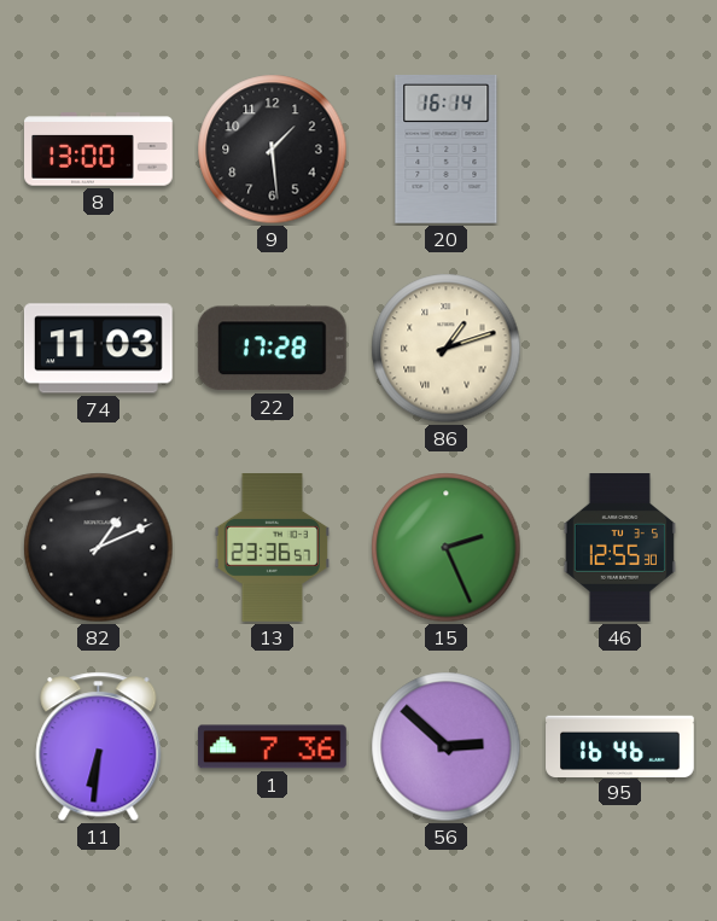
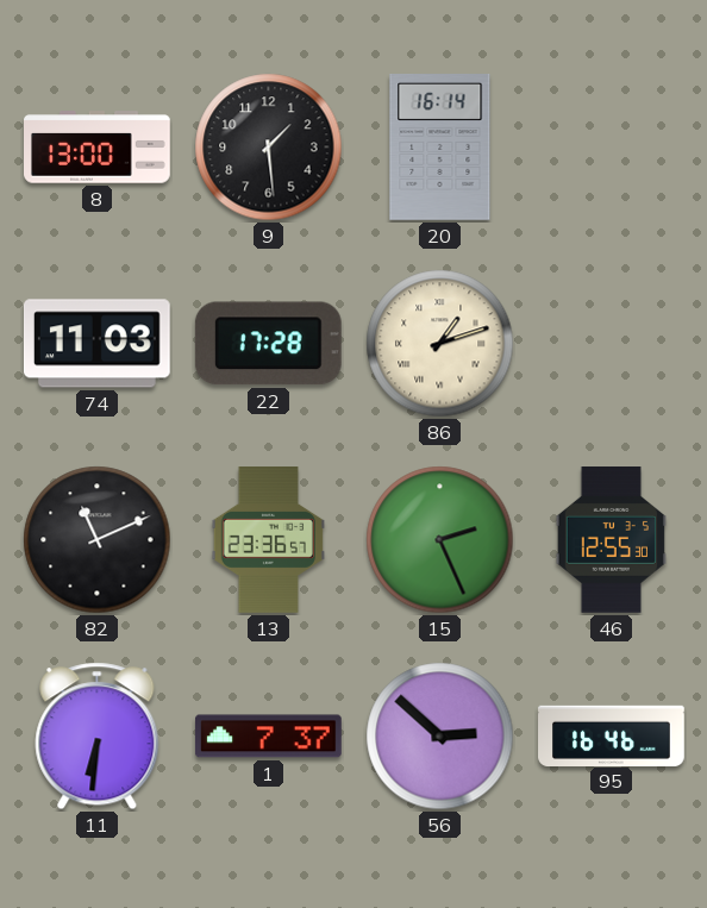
82: 1:11 -> 11:11 (98, 540)
1: 7:36 -> 7:37 (269, 737)
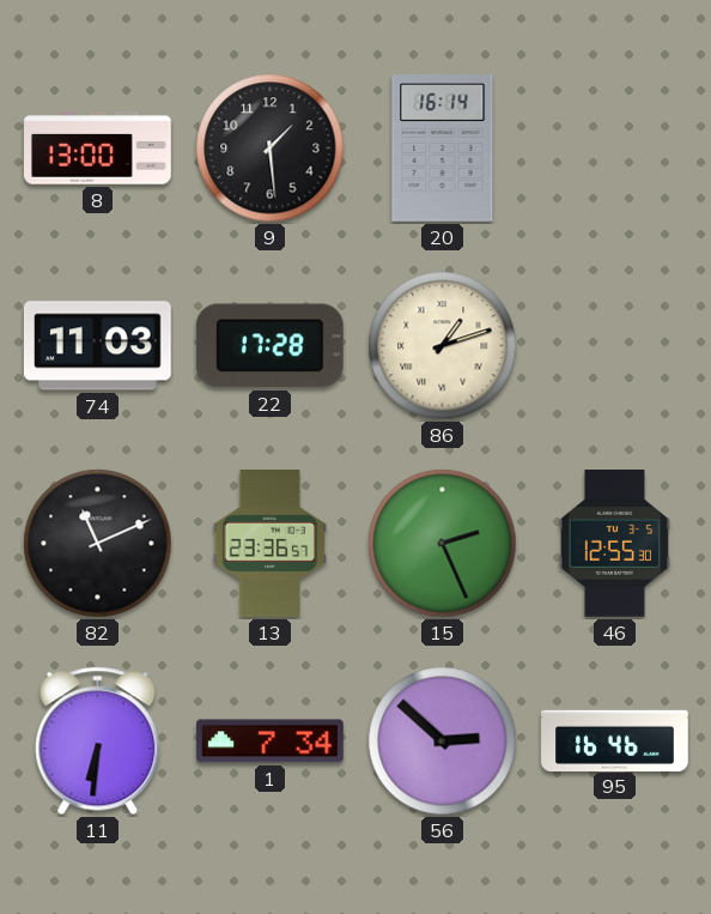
1: 7:37 -> 7:34 (271, 742)
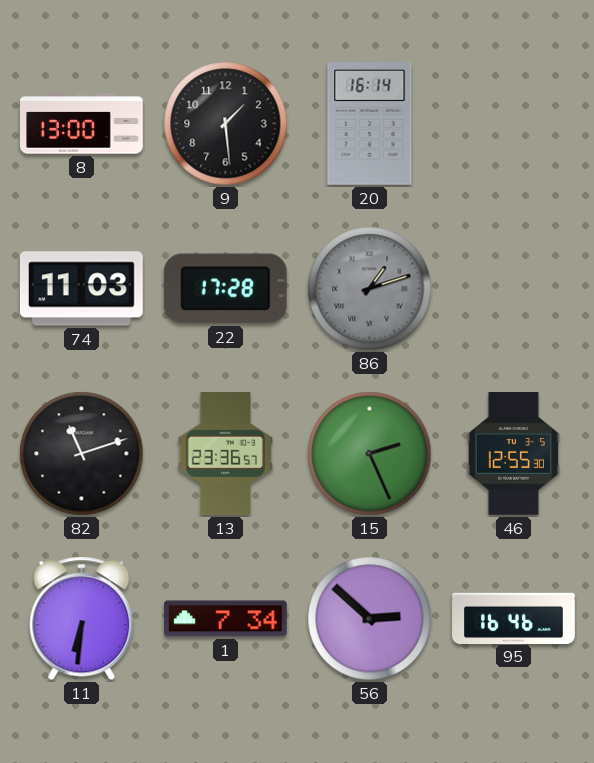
86 dial: cream -> grey (370, 289)
82: 11:11 -> 11:12 (82, 454)
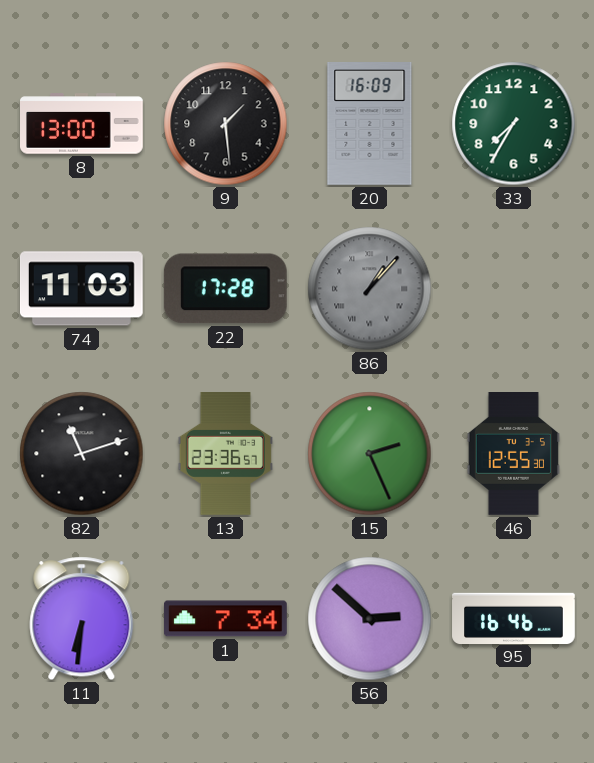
20: 16:14 -> 16:09 (370, 124)
33: none -> 7:35 (514, 124)
86: 1:12 -> 1:07 (370, 289)
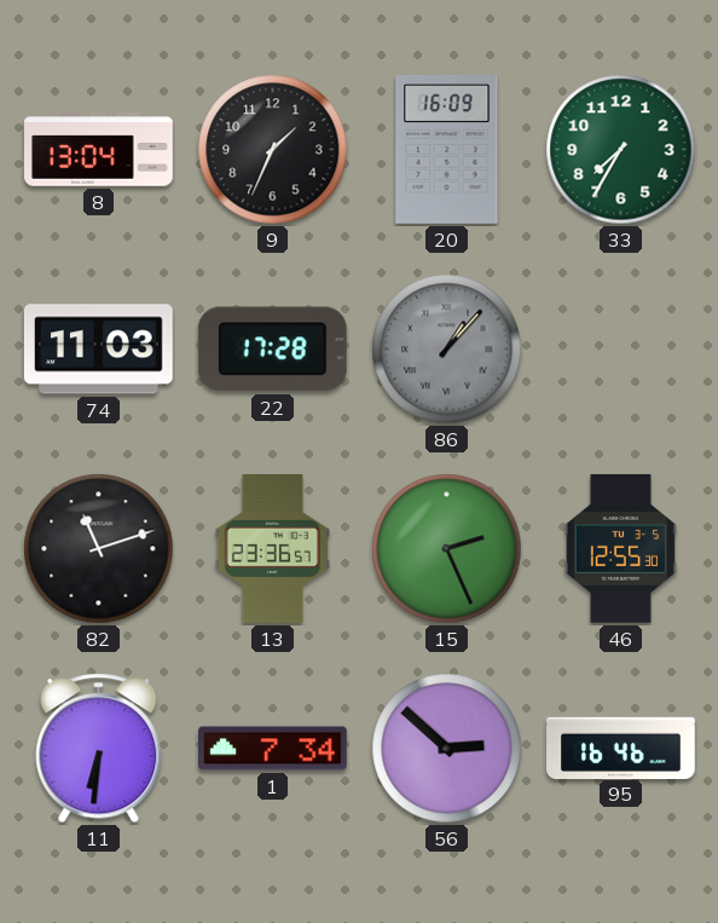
8: 13:00 -> 13:04 (99, 150)
9: 1:29 -> 1:34 (273, 150)
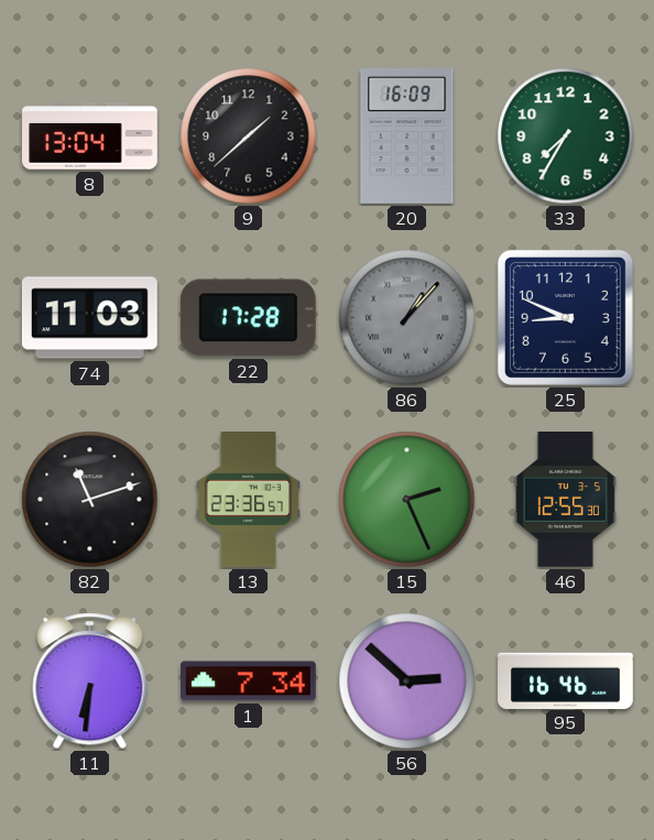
9: 1:34 -> 1:38 (249, 137)
25: none -> 8:49 (565, 317)
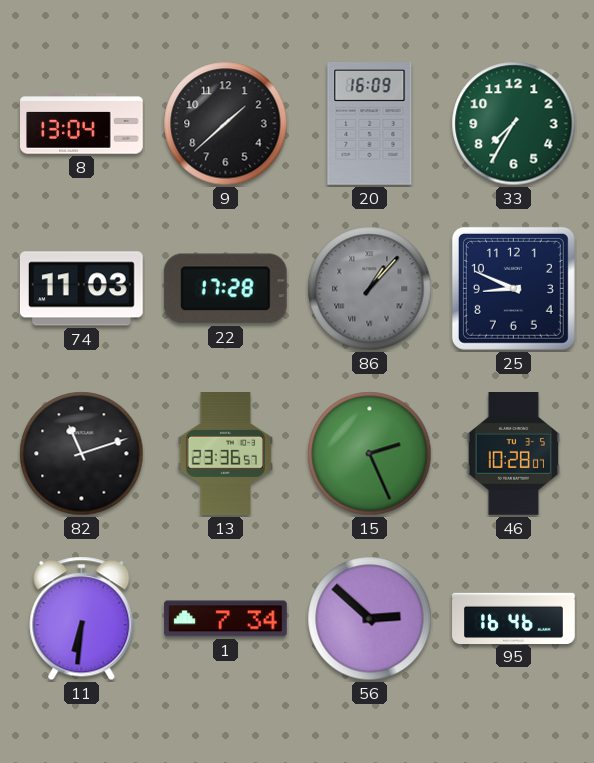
46: 12:55 -> 10:28 (513, 454)
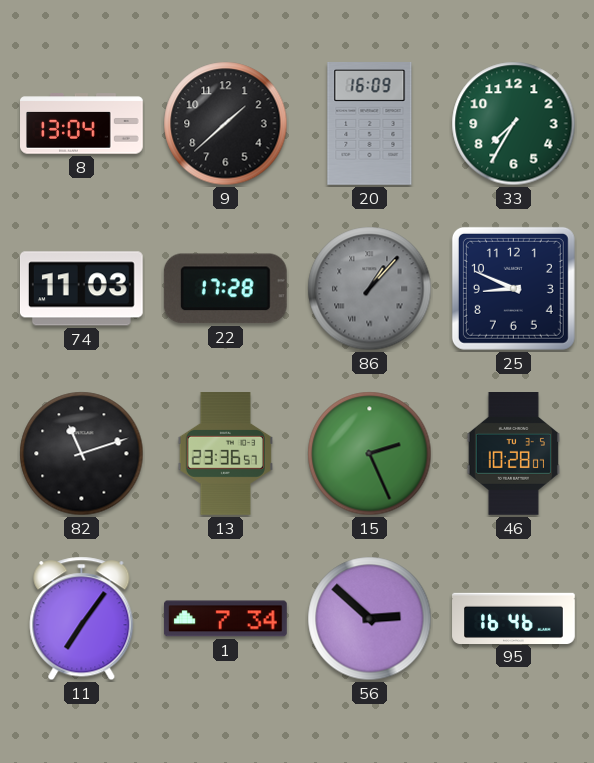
11: 6:31 -> 7:06 (82, 619)
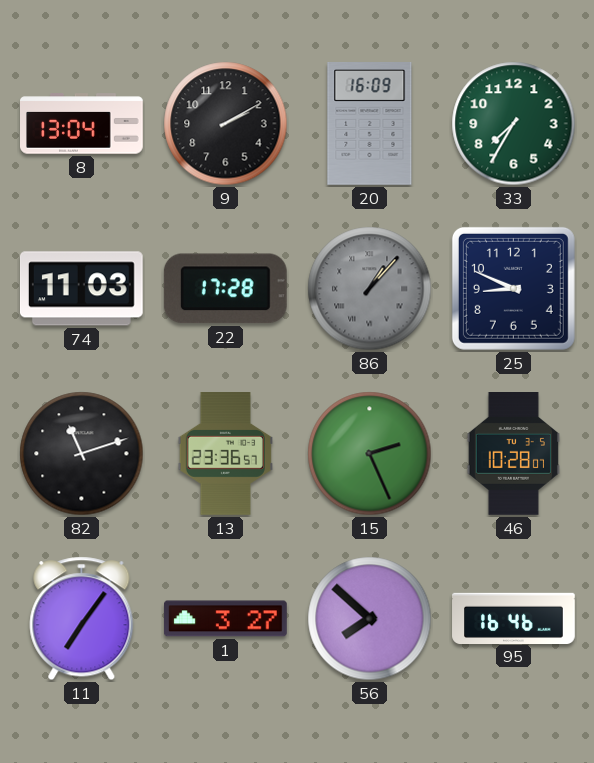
9: 1:38 -> 2:10 (226, 124)
1: 7:34 -> 3:27 (226, 619)
56: 2:52 -> 7:52 (370, 619)
